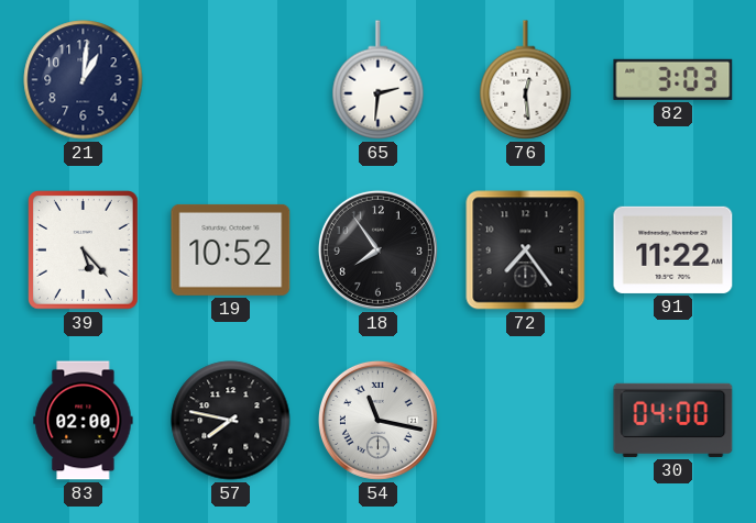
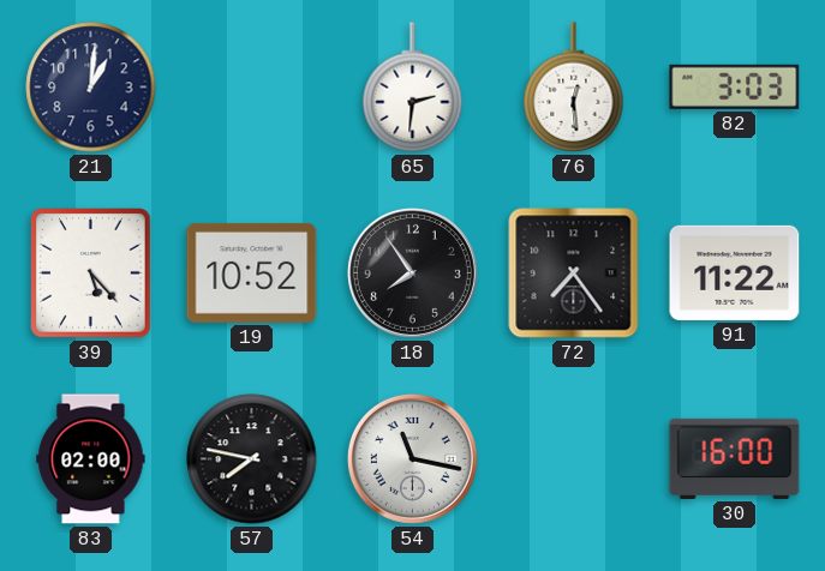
30: 04:00 -> 16:00 (735, 458)
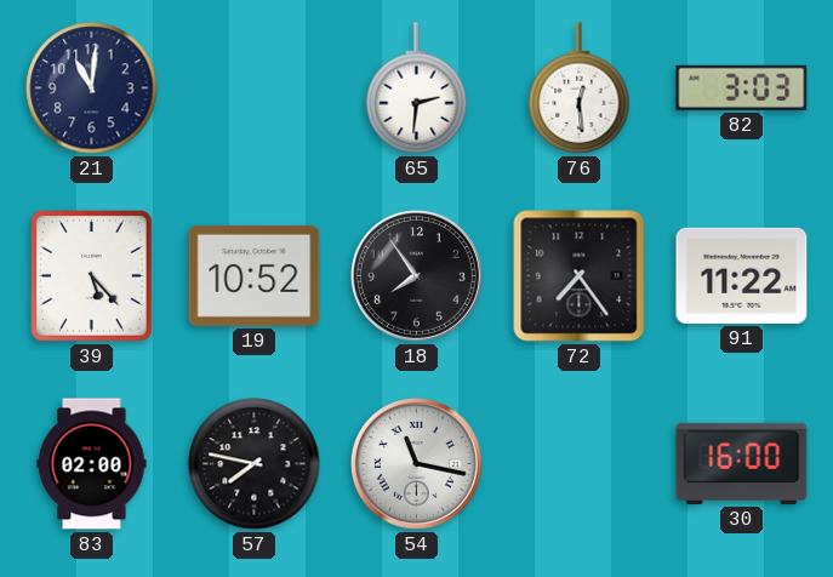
21: 1:01 -> 11:01 (92, 88)
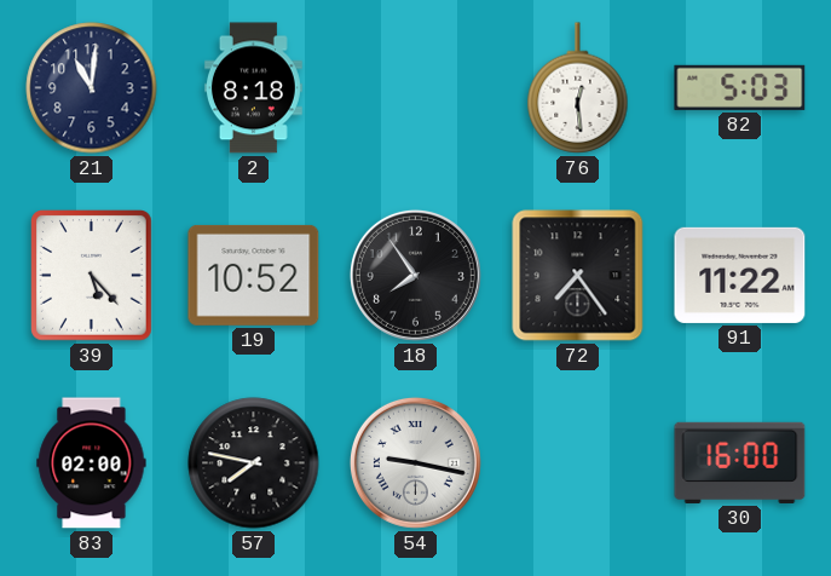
2: none -> 8:18 (253, 88)
65: 2:31 -> none (417, 88)
82: 3:03 -> 5:03 (740, 87)
54: 11:17 -> 9:17 (415, 462)
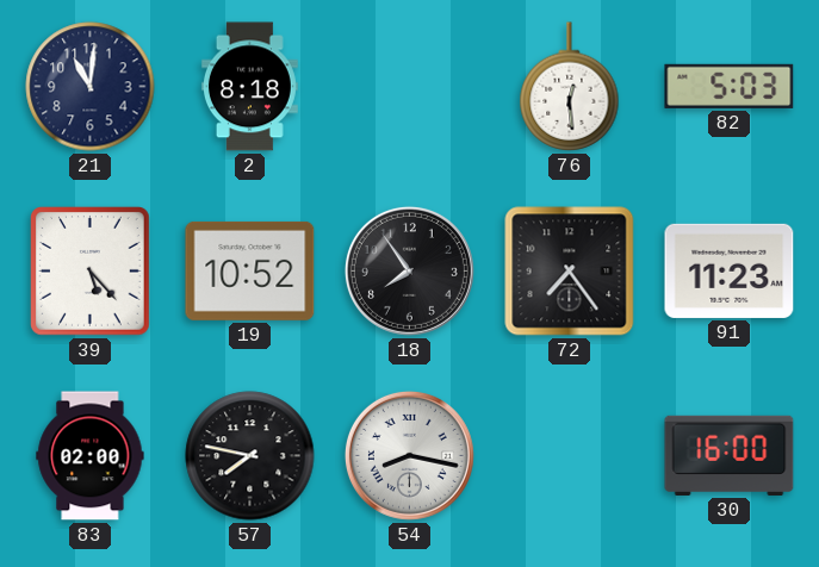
91: 11:22 -> 11:23 (730, 270)
54: 9:17 -> 8:17 (409, 455)
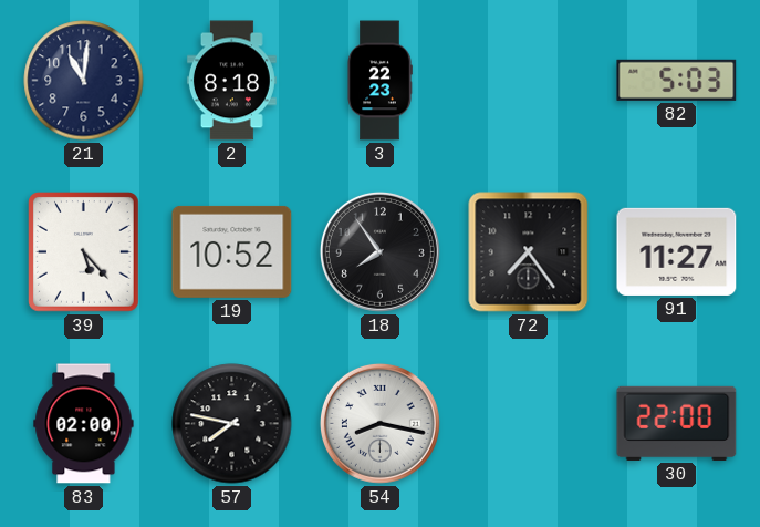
3: none -> 22:23 (379, 81)
76: 12:29 -> none (570, 87)
91: 11:23 -> 11:27 (677, 251)
30: 16:00 -> 22:00 (677, 423)
